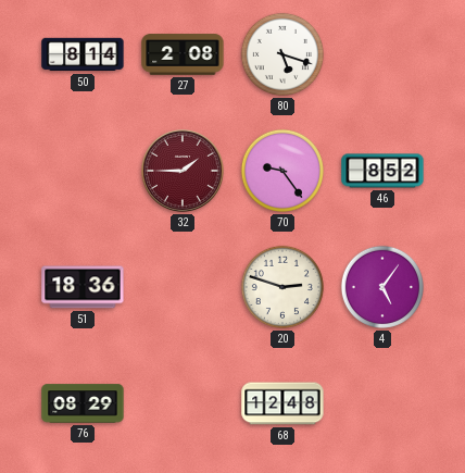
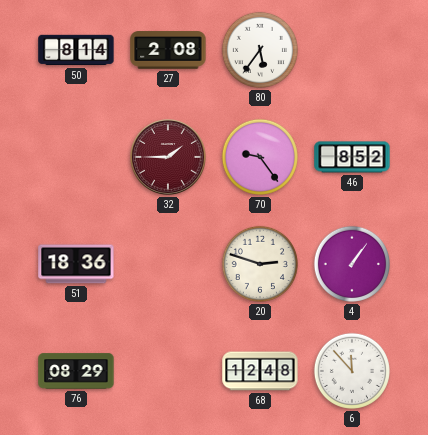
80: 5:18 -> 5:36 (260, 50)
4: 5:06 -> 1:06 (352, 264)
6: none -> 11:53 (352, 371)
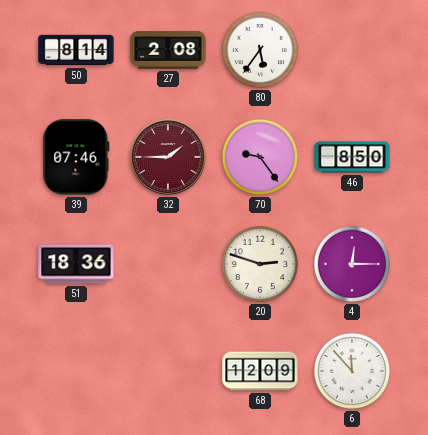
39: none -> 07:46 (76, 157)
46: 8:52 -> 8:50 (352, 157)
4: 1:06 -> 12:15 (352, 264)
76: 08:29 -> none (76, 371)
68: 12:48 -> 12:09 (260, 371)
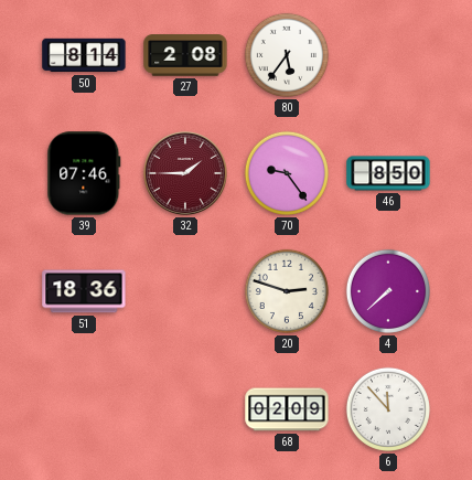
4: 12:15 -> 7:38 (388, 291)
68: 12:09 -> 02:09 (287, 409)
